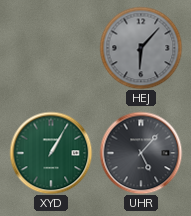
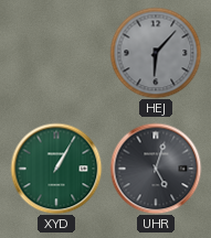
UHR: 5:07 -> 5:03 (156, 169)
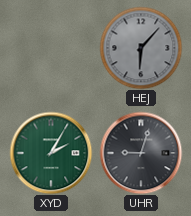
XYD: 1:05 -> 2:05 (51, 153)
UHR: 5:03 -> 9:03 (141, 153)
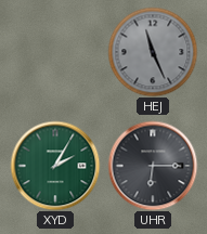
HEJ: 6:07 -> 11:26 (153, 52)
UHR: 9:03 -> 6:15 (153, 166)
